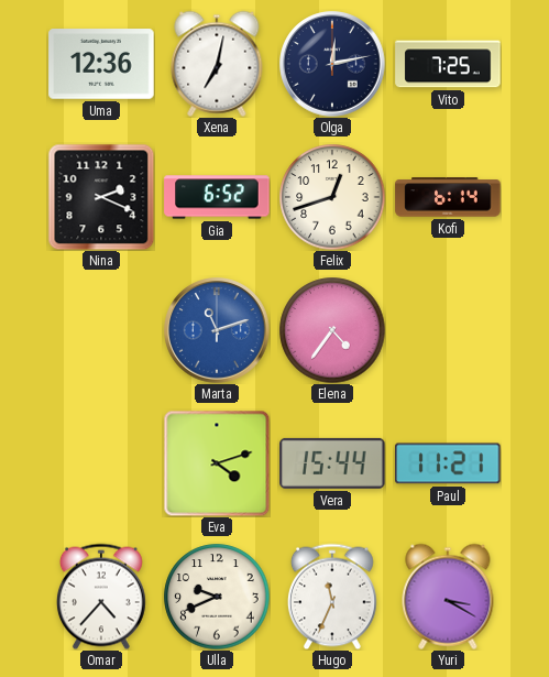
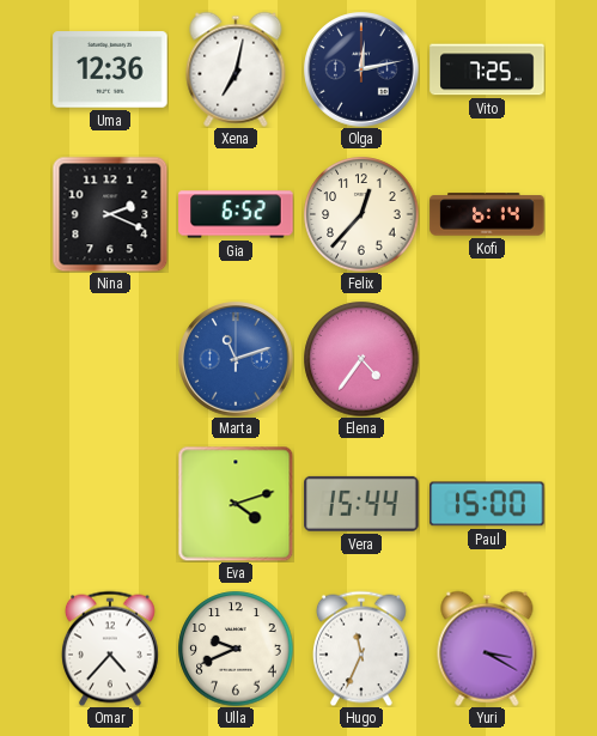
Felix: 12:42 -> 12:37 (361, 214)
Paul: 11:21 -> 15:00 (487, 504)
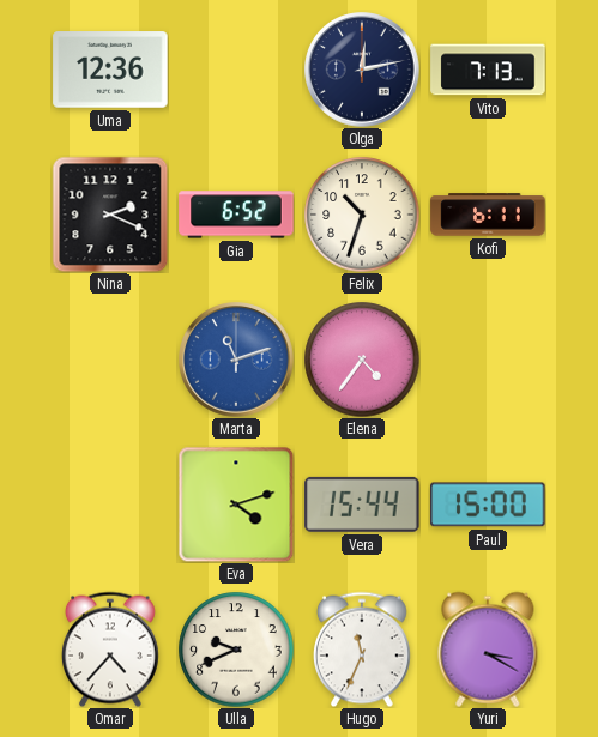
Xena: 7:02 -> none (236, 69)
Vito: 7:25 -> 7:13 (488, 70)
Felix: 12:37 -> 10:33 (362, 215)
Kofi: 6:14 -> 6:11 (488, 215)
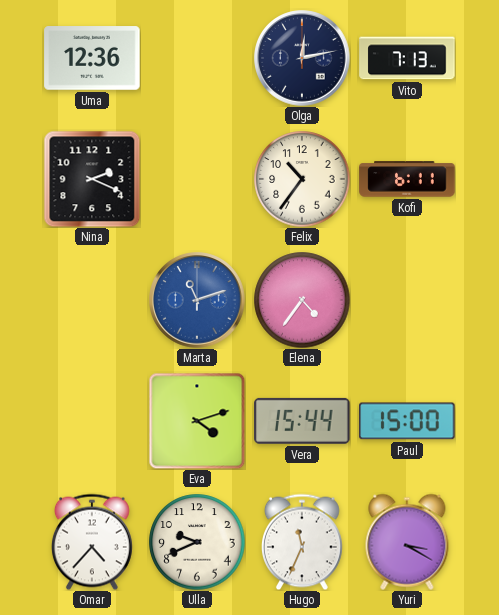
Gia: 6:52 -> none (236, 215)
Felix: 10:33 -> 10:36 (302, 179)
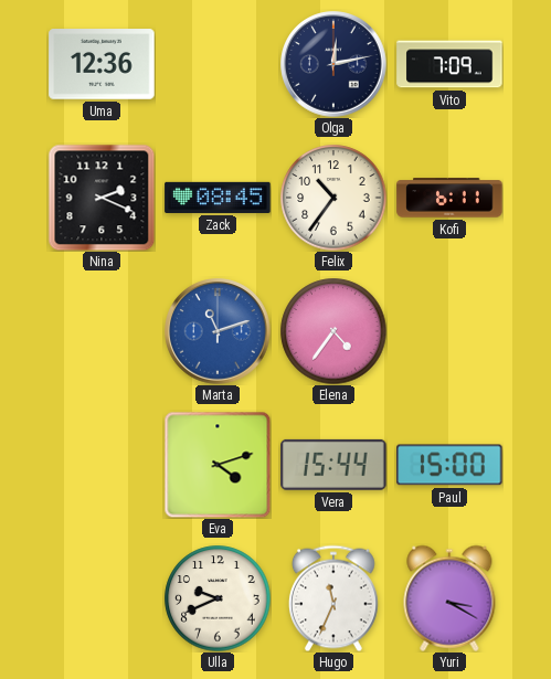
Vito: 7:13 -> 7:09 (449, 64)
Zack: none -> 08:45 (218, 198)
Omar: 4:37 -> none (92, 542)
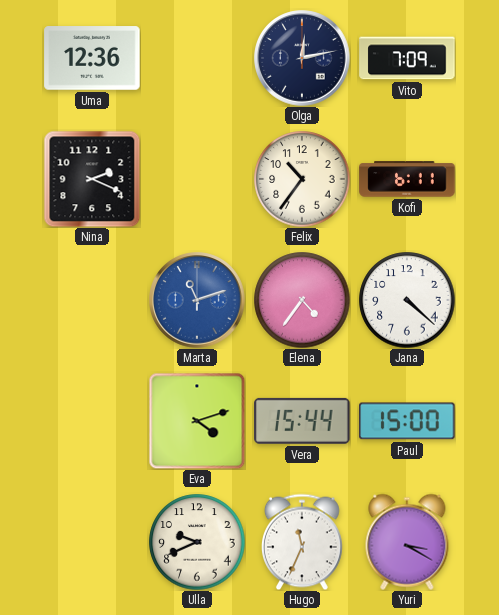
Zack: 08:45 -> none (218, 198)
Jana: none -> 4:22 (407, 300)
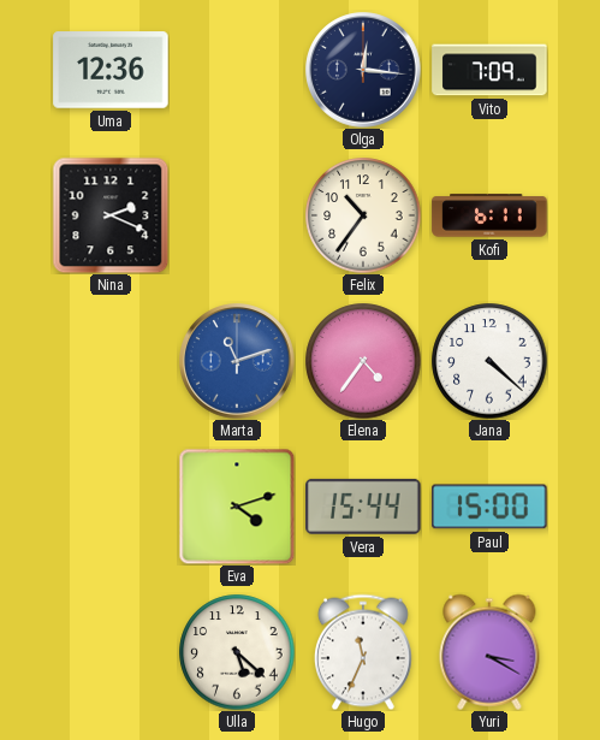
Olga: 12:13 -> 12:16 (363, 70)
Ulla: 9:41 -> 5:22 (237, 652)
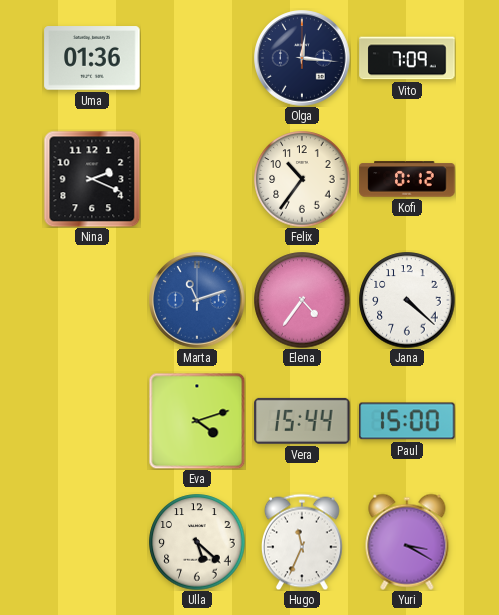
Uma: 12:36 -> 01:36 (92, 58)
Kofi: 6:11 -> 0:12 (407, 179)
